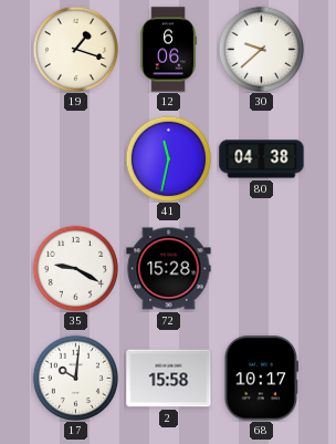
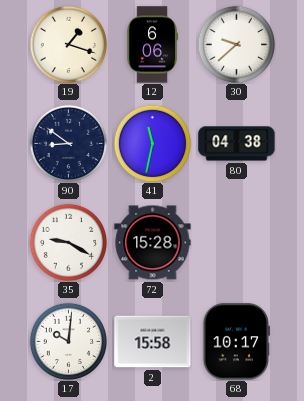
90: none -> 8:51 (68, 143)
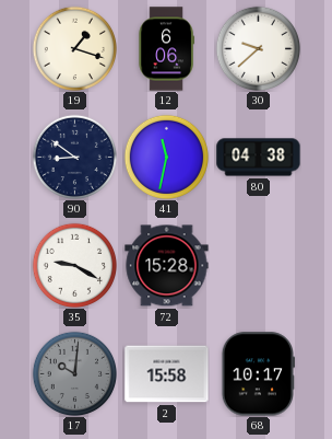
17 dial: white -> grey (74, 373)
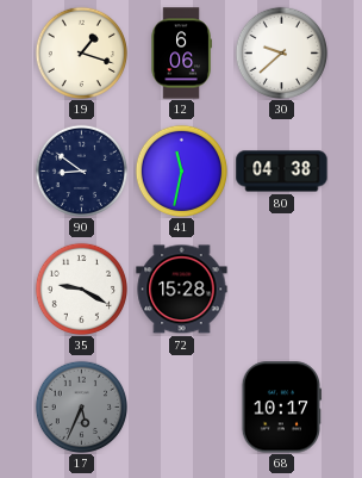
17: 10:01 -> 5:34 (81, 406)
2: 15:58 -> none (167, 374)
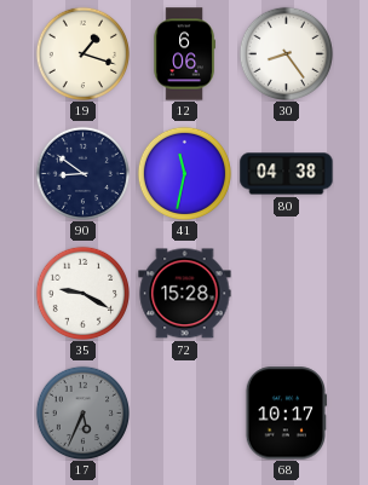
30: 9:38 -> 8:24 (286, 53)
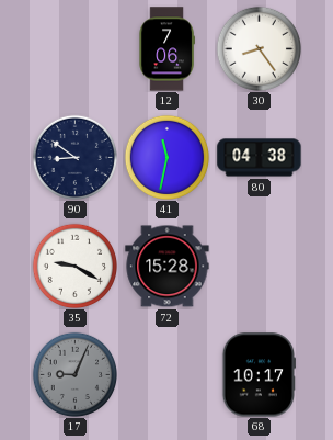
19: 1:18 -> none (82, 53)
12: 6:06 -> 7:06 (166, 49)
17: 5:34 -> 9:04 (74, 374)
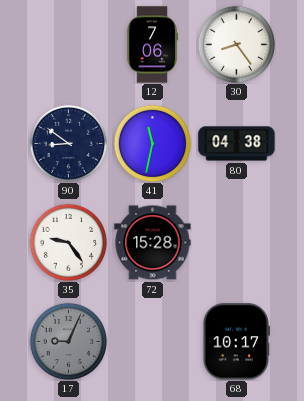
35: 9:20 -> 9:24 (68, 242)
